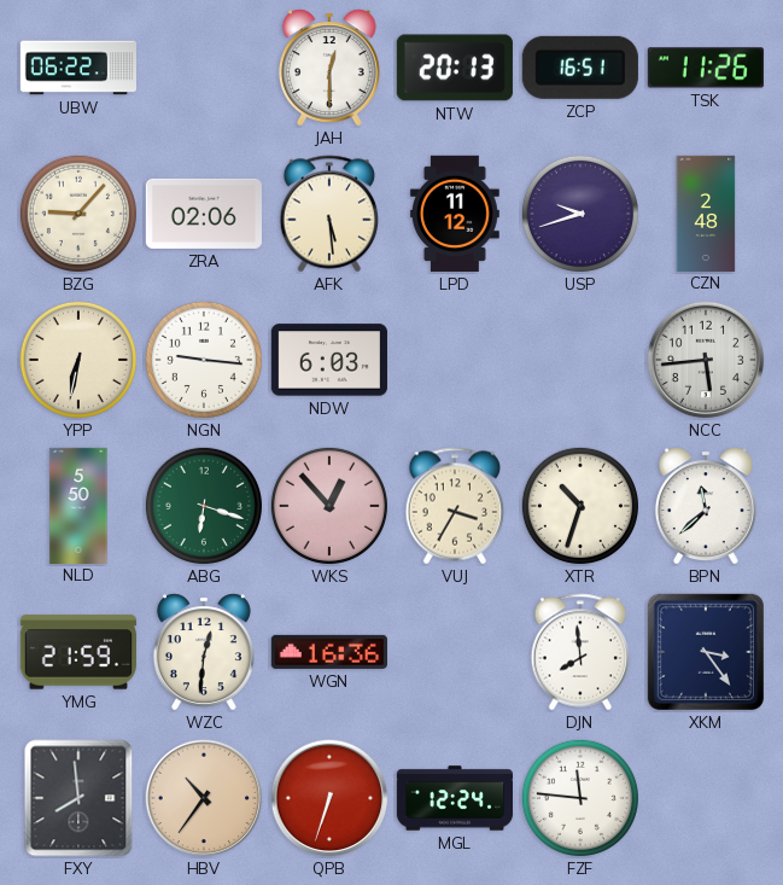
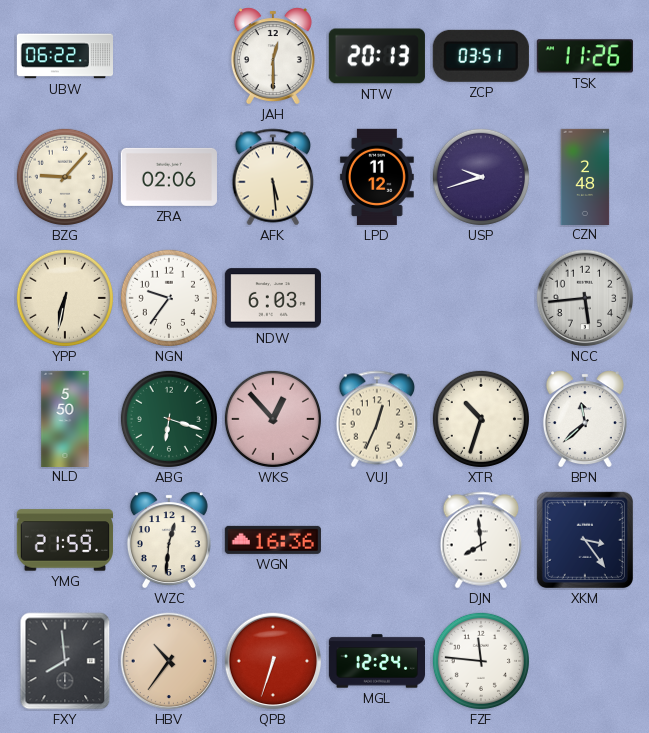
ZCP: 16:51 -> 03:51 (481, 56)
NGN: 9:16 -> 9:36 (169, 298)
VUJ: 3:35 -> 12:34 (377, 419)
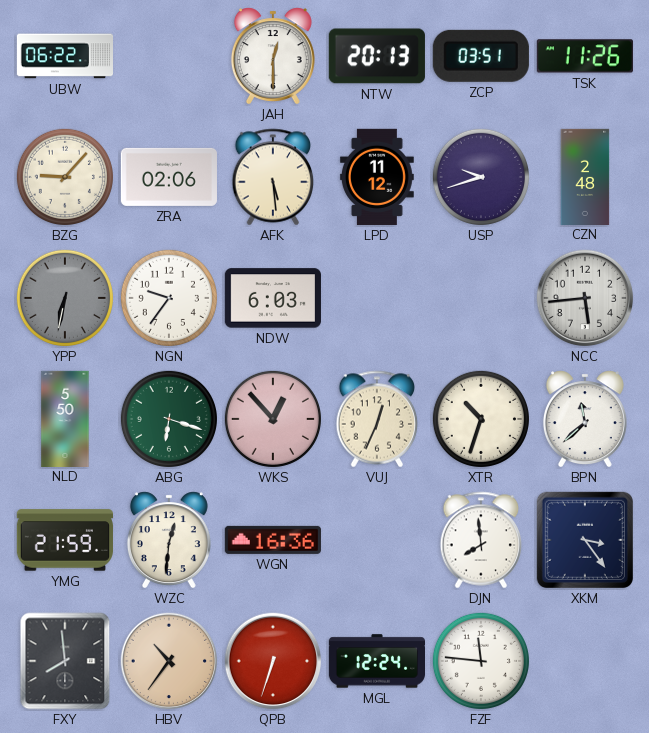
YPP dial: cream -> grey (65, 298)
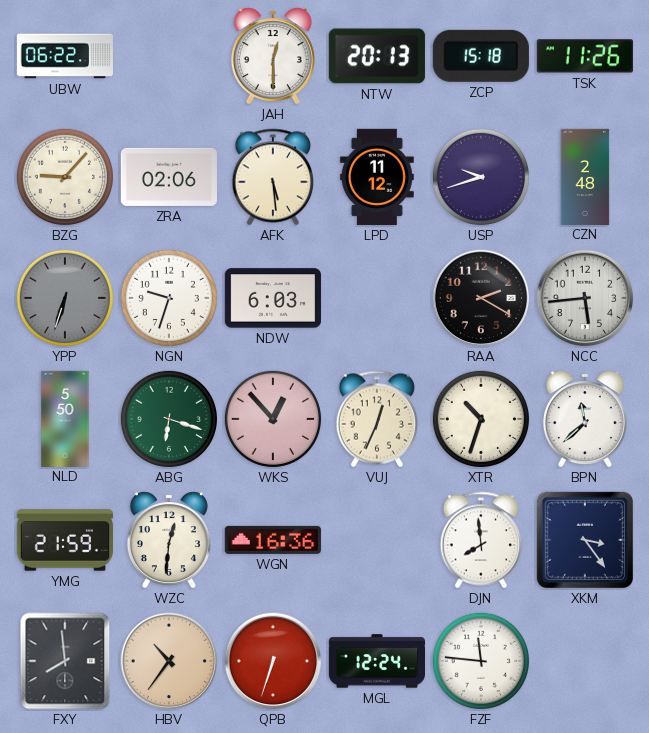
ZCP: 03:51 -> 15:18 (481, 56)
YPP: 6:32 -> 6:33 (65, 298)
NGN: 9:36 -> 9:33 (169, 298)
RAA: none -> 2:20 (481, 298)
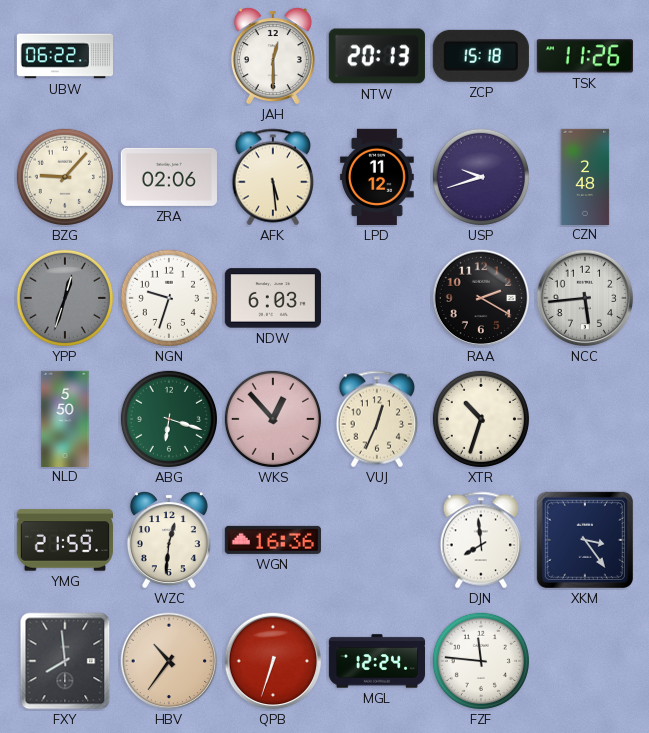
YPP: 6:33 -> 12:33 (65, 298)
BPN: 11:38 -> none (585, 419)
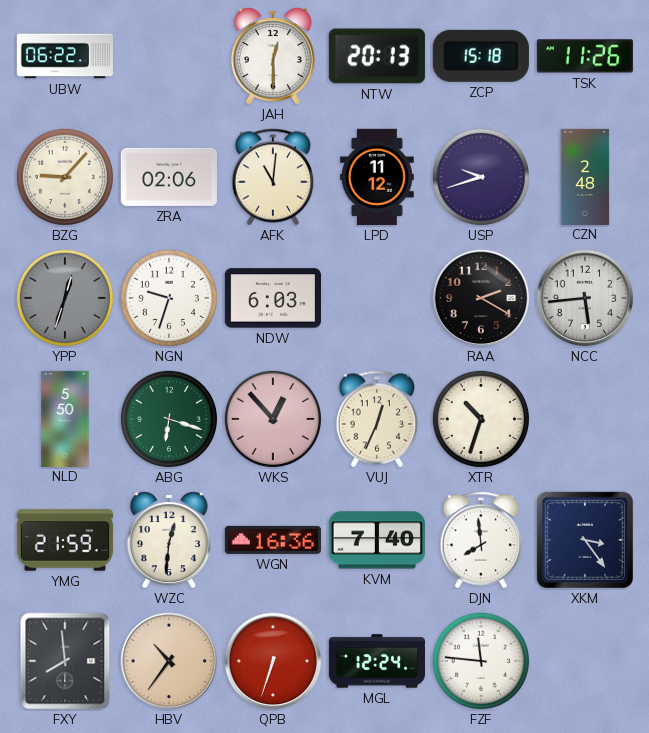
AFK: 5:29 -> 11:01 (273, 177)
KVM: none -> 7:40 (377, 540)
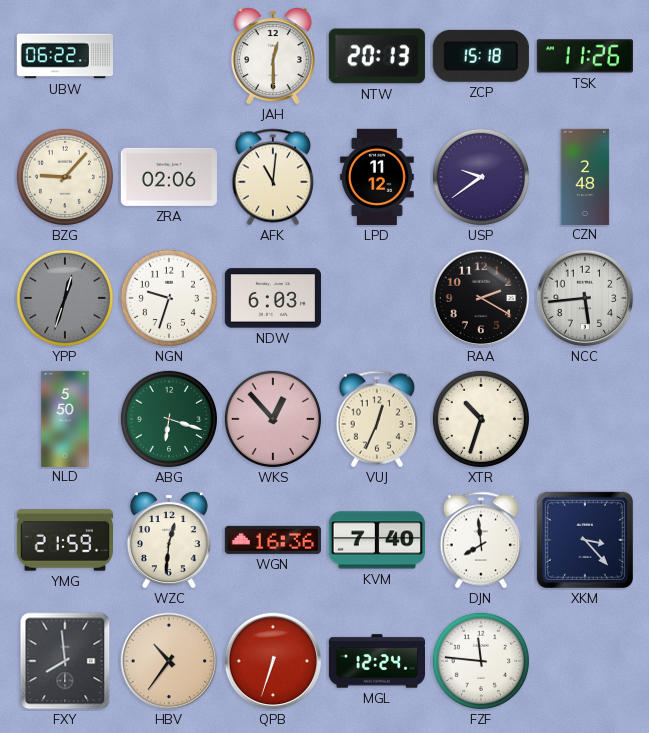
USP: 9:42 -> 9:39 (481, 177)
XKM: 3:24 -> 3:23 (585, 540)
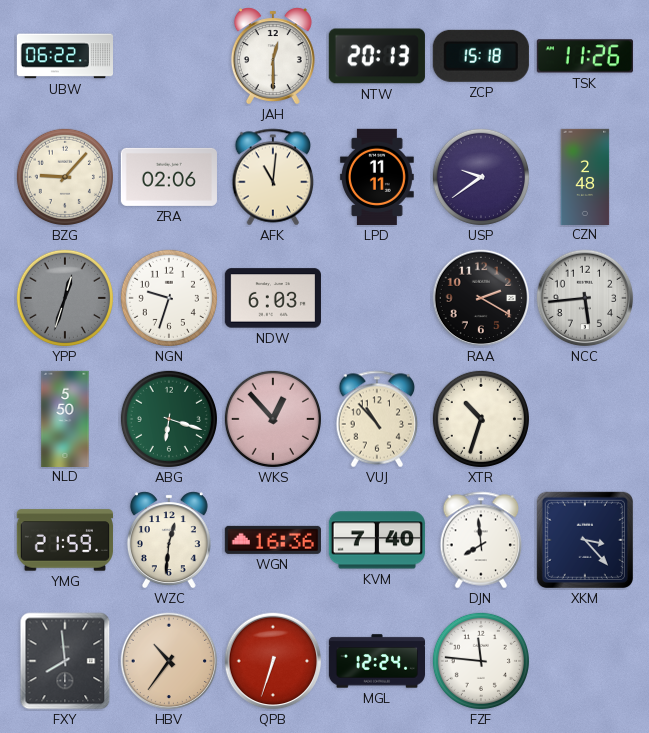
LPD: 11:12 -> 11:11 (377, 177)
VUJ: 12:34 -> 10:53 (377, 419)
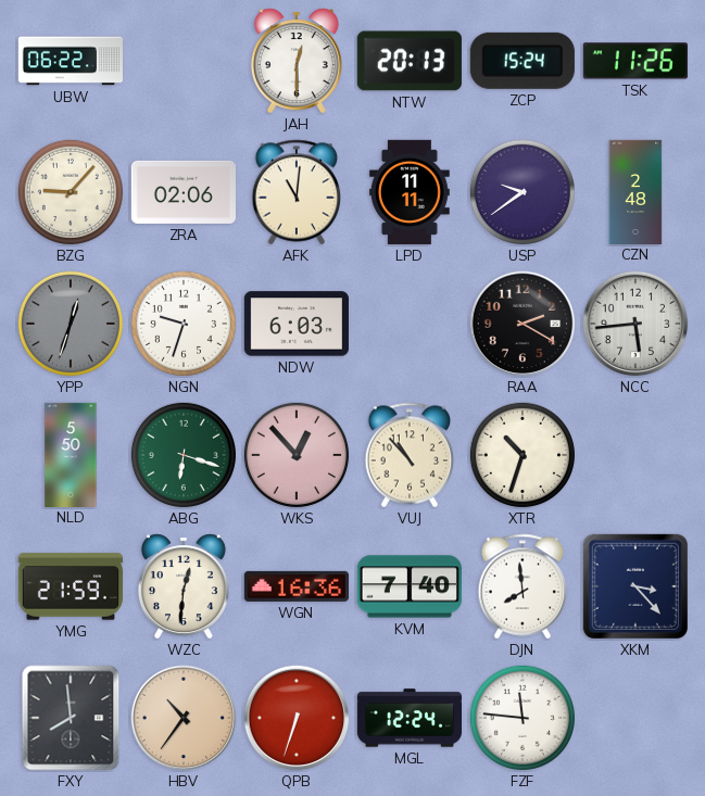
ZCP: 15:18 -> 15:24 (523, 61)
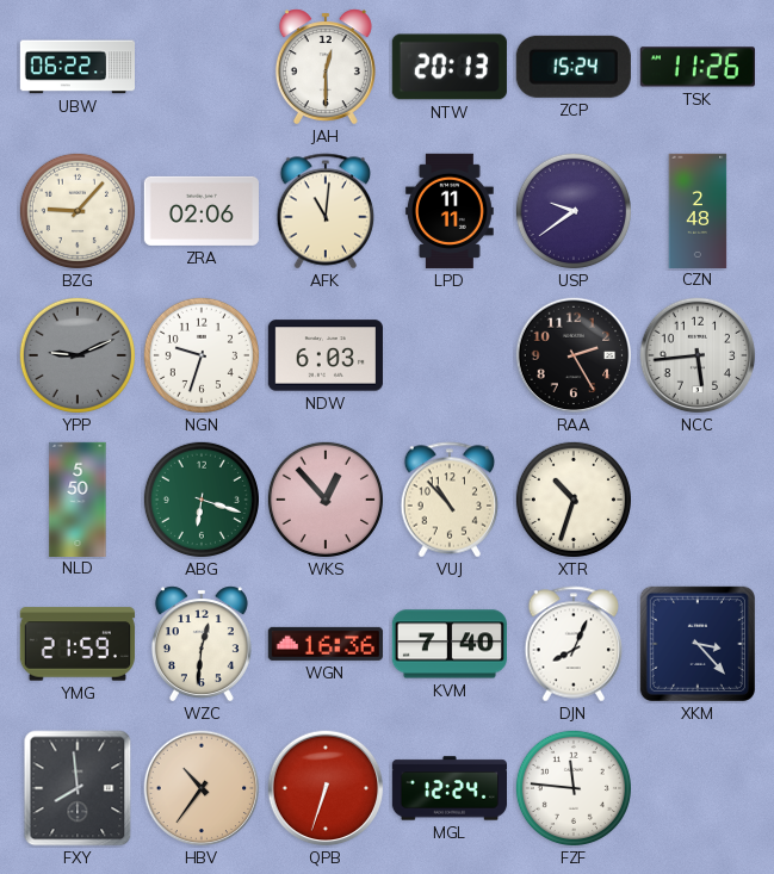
YPP: 12:33 -> 9:11 (78, 355)
RAA: 2:20 -> 2:25 (574, 355)
DJN: 7:59 -> 8:04 (574, 644)
